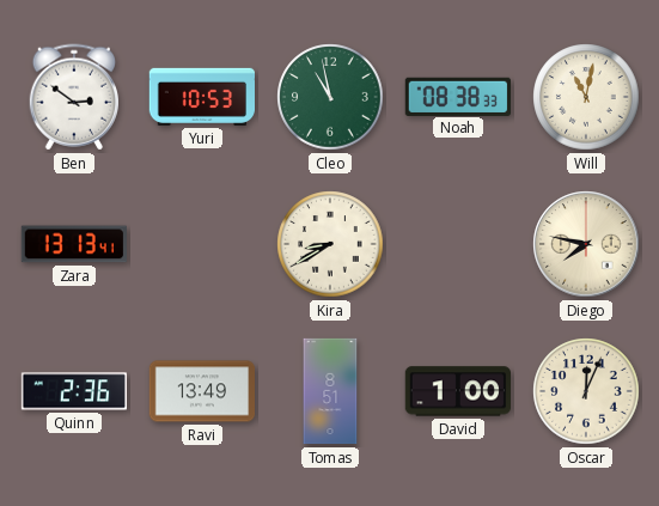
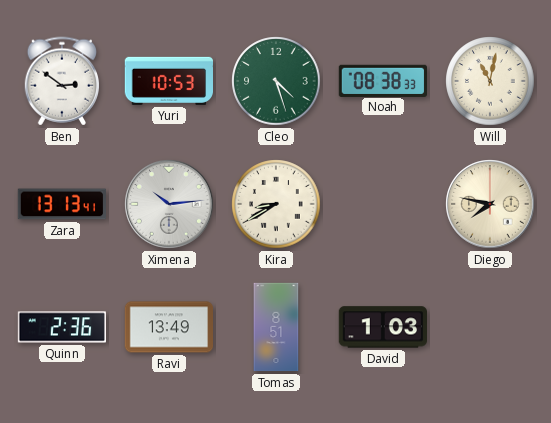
Cleo: 10:58 -> 4:27 (276, 81)
Ximena: none -> 10:14 (169, 204)
David: 1:00 -> 1:03 (382, 327)
Oscar: 12:04 -> none (586, 391)
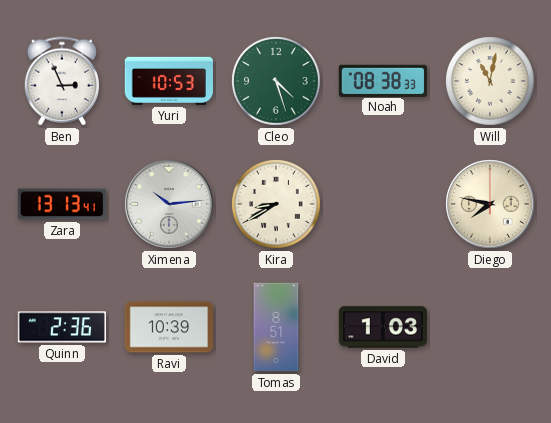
Ben: 2:51 -> 2:56 (61, 81)
Ravi: 13:49 -> 10:39 (168, 327)
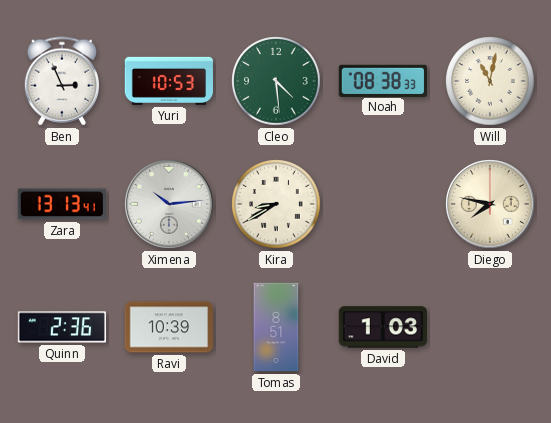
Cleo: 4:27 -> 4:29 (276, 81)
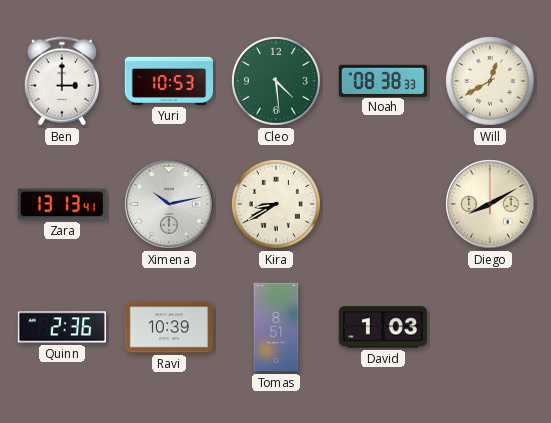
Ben: 2:56 -> 3:00 (61, 81)
Will: 11:02 -> 12:40 (490, 81)
Ximena: 10:14 -> 10:13 (169, 204)
Diego: 7:47 -> 8:10 (490, 204)
